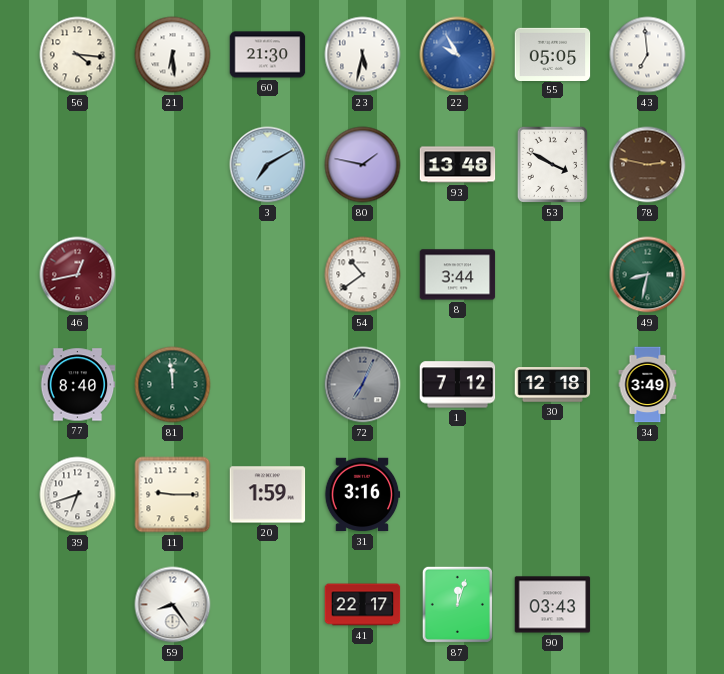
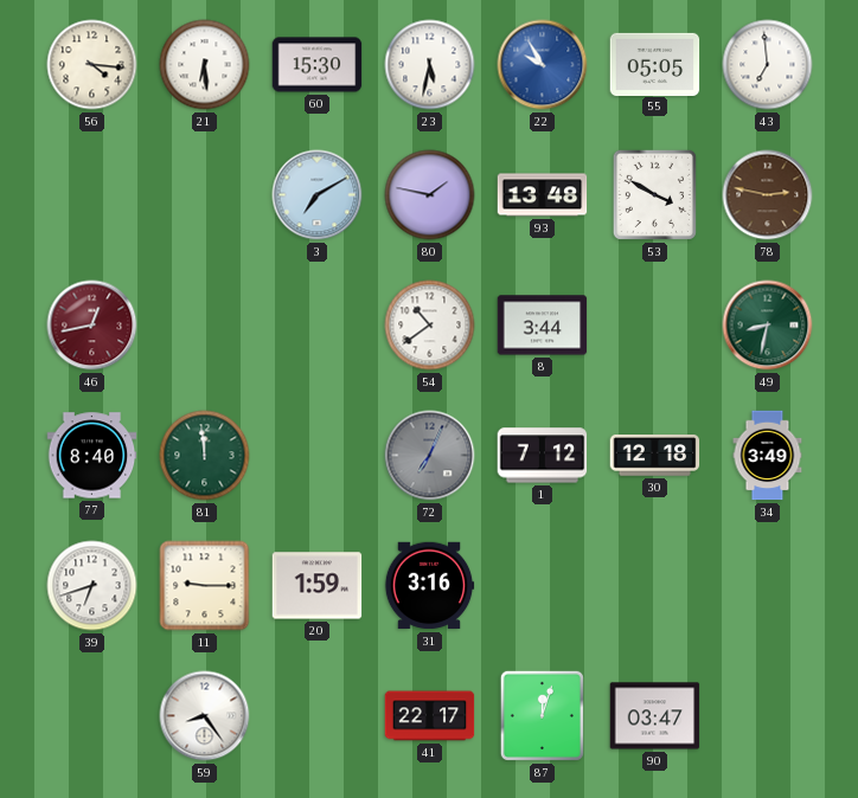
60: 21:30 -> 15:30 (318, 65)
90: 03:43 -> 03:47 (655, 716)
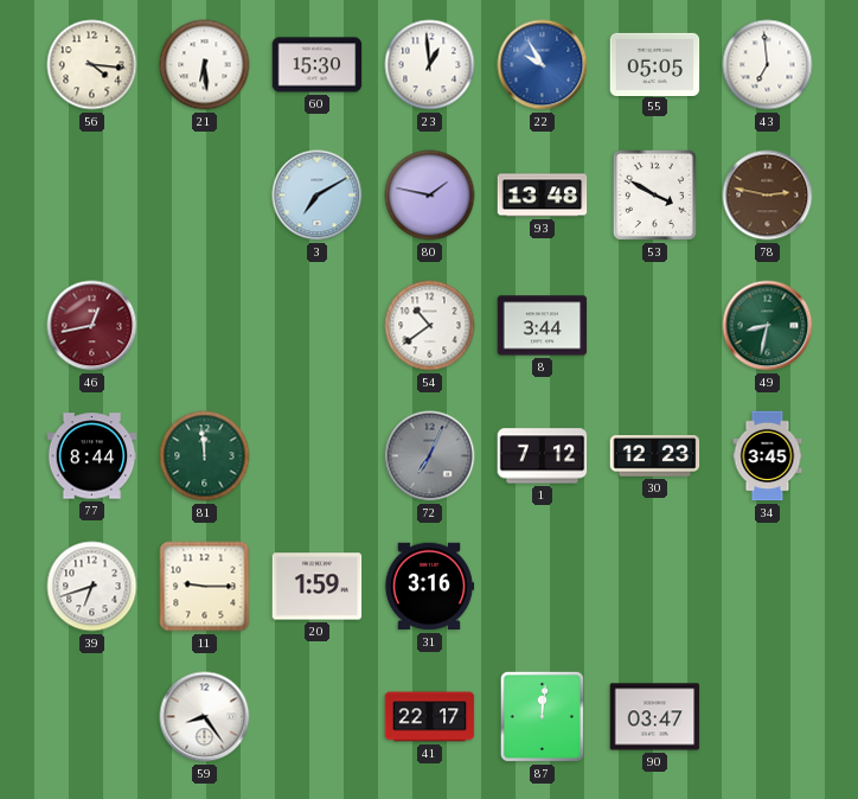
23: 5:32 -> 12:59 (430, 65)
77: 8:40 -> 8:44 (92, 456)
30: 12:18 -> 12:23 (655, 456)
34: 3:49 -> 3:45 (768, 456)
87: 12:03 -> 12:01 (542, 716)
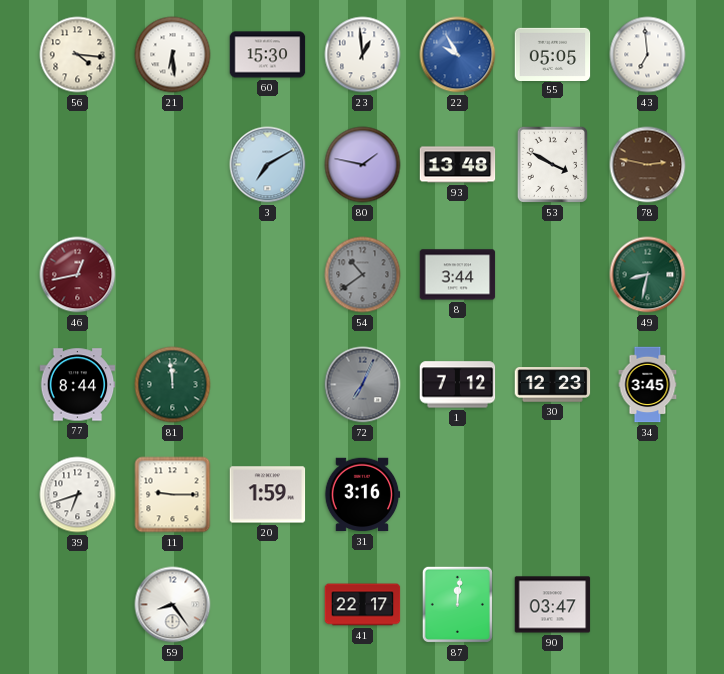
54 dial: white -> grey (363, 275)
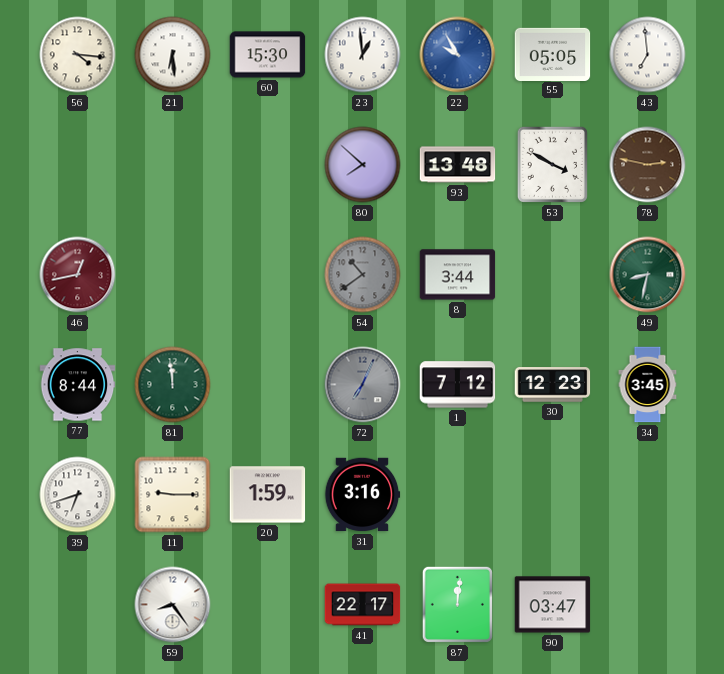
3: 7:10 -> none (268, 165)
80: 1:47 -> 7:52 (363, 165)
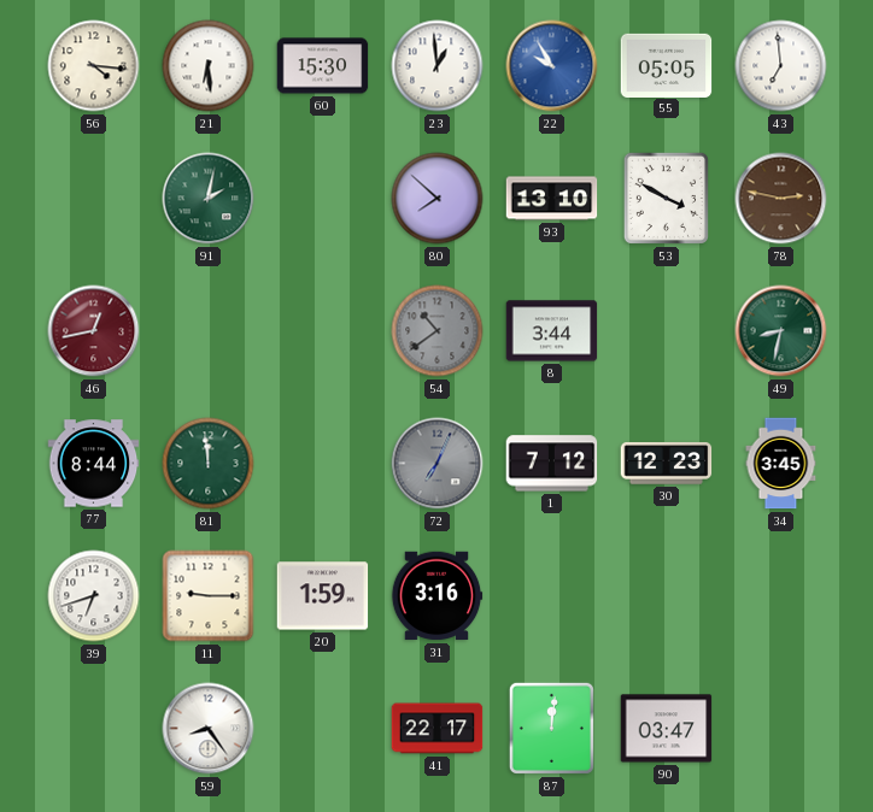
91: none -> 2:02 (209, 199)
93: 13:48 -> 13:10 (552, 199)
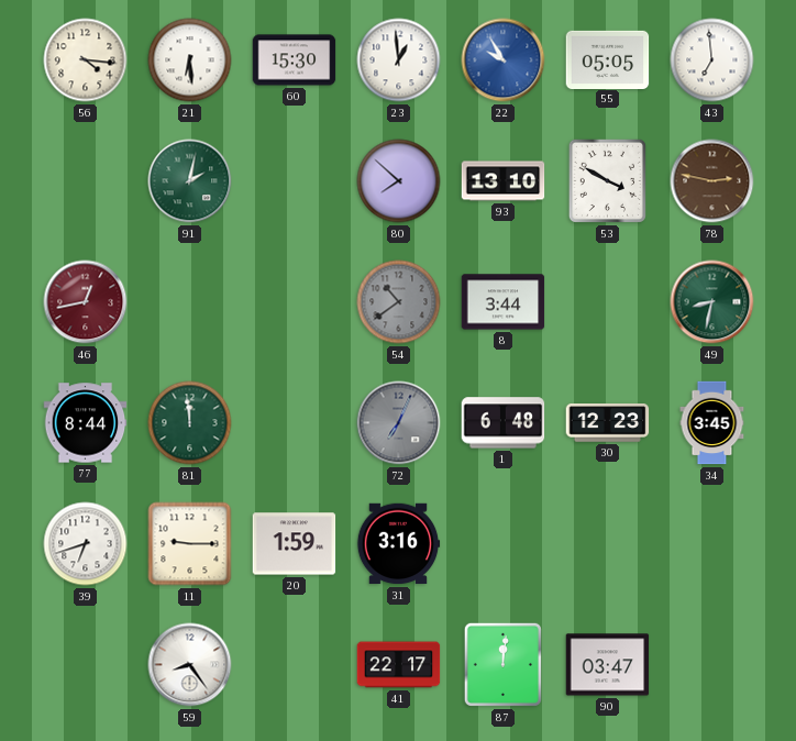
1: 7:12 -> 6:48 (504, 423)
